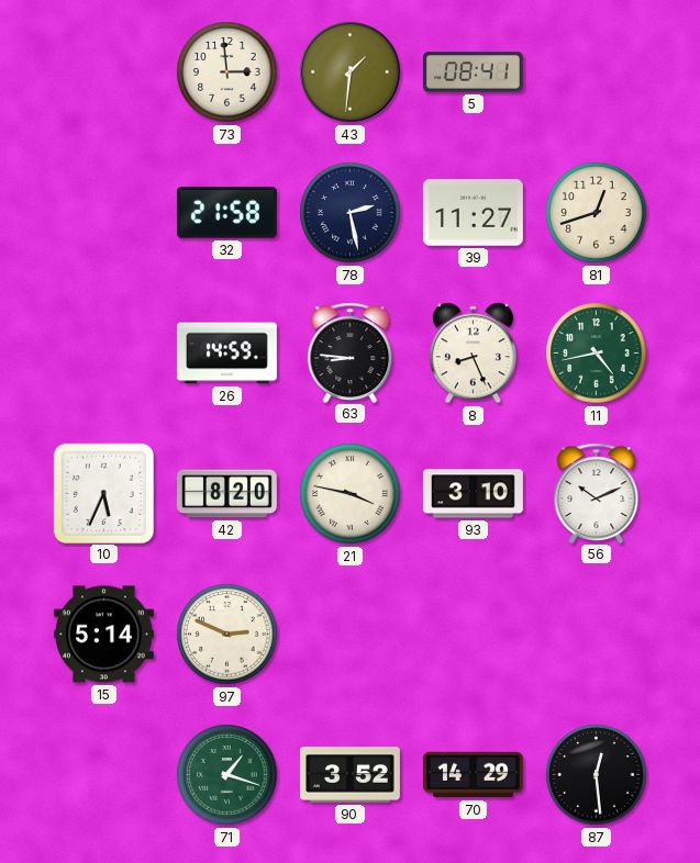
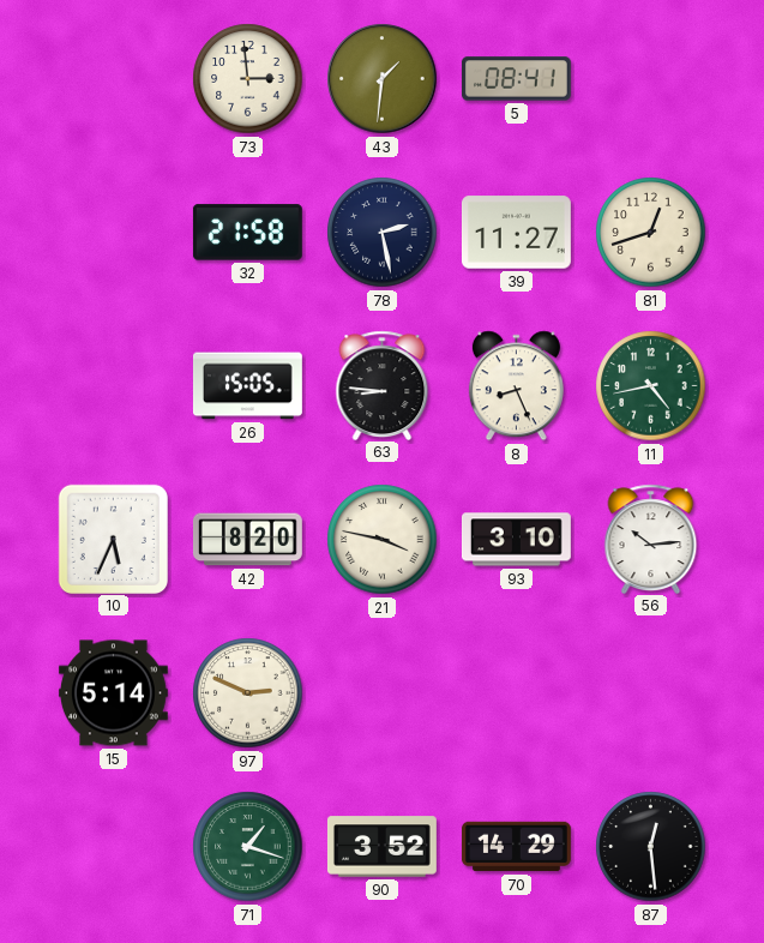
26: 14:59 -> 15:05 (247, 386)
56: 10:11 -> 10:14 (651, 539)
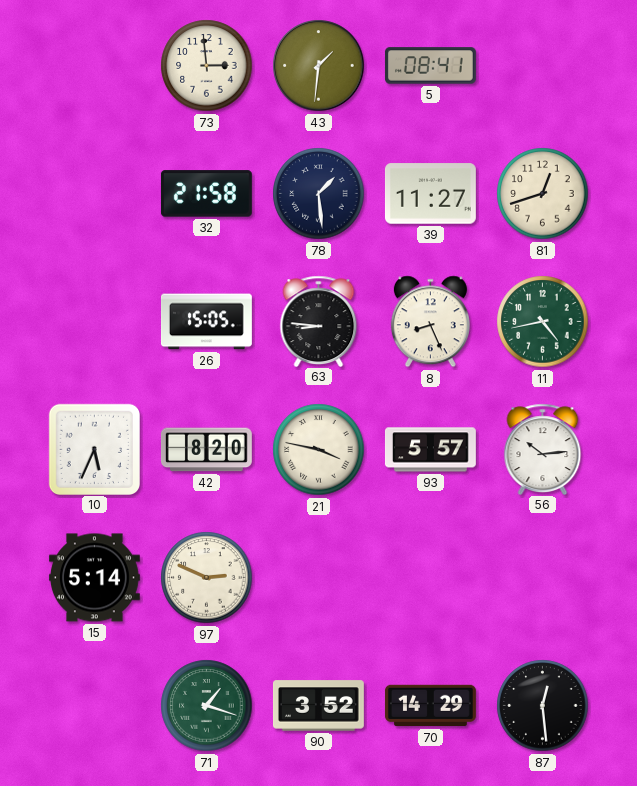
78: 2:28 -> 1:29 (319, 194)
93: 3:10 -> 5:57 (430, 450)
